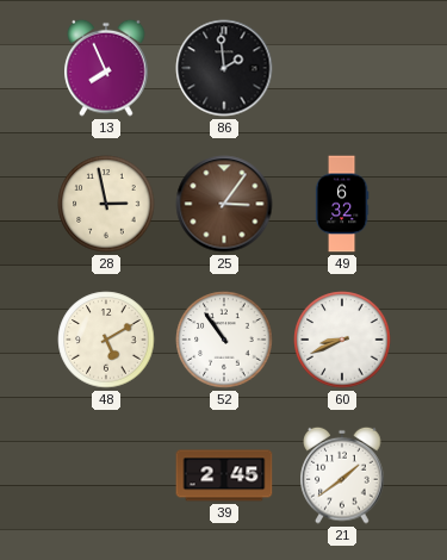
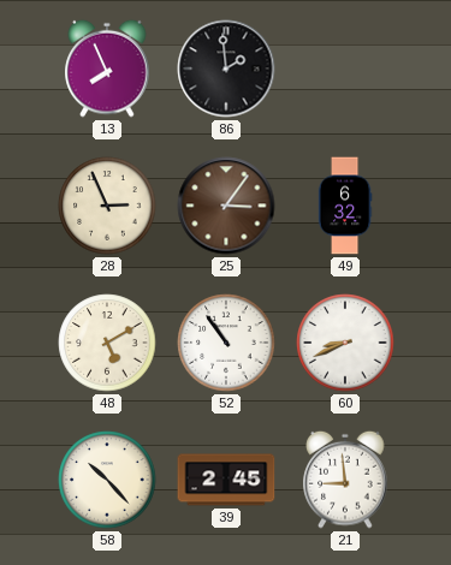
28: 2:58 -> 2:56 (107, 206)
58: none -> 10:23 (107, 480)
21: 1:39 -> 8:59 (345, 480)
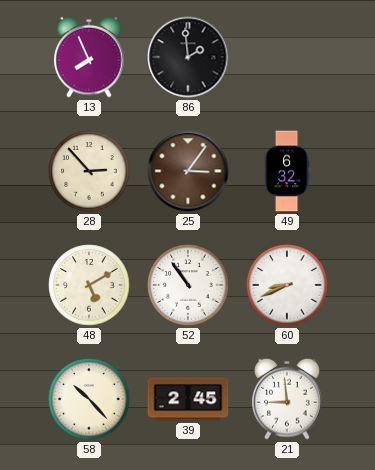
28: 2:56 -> 2:53 (89, 171)
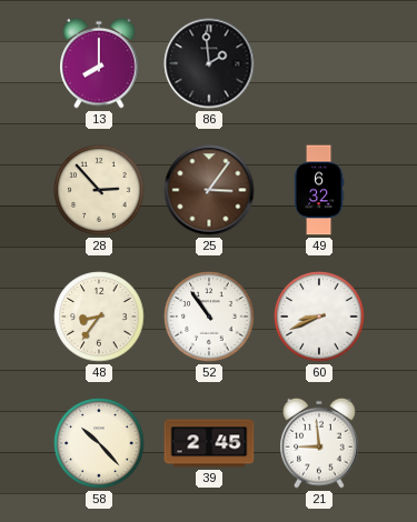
13: 7:56 -> 8:00 (99, 63)
48: 5:10 -> 8:36 (99, 317)
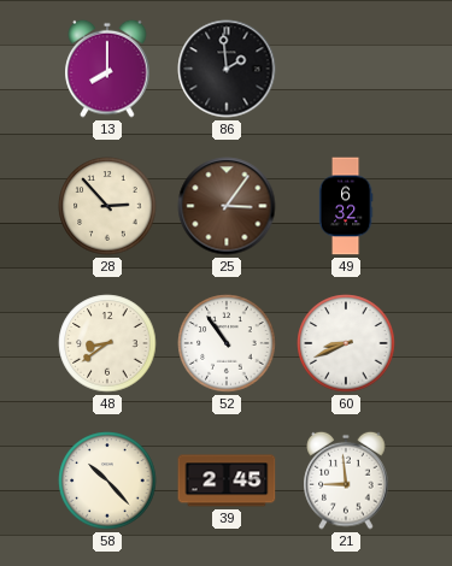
48: 8:36 -> 8:39 (107, 343)
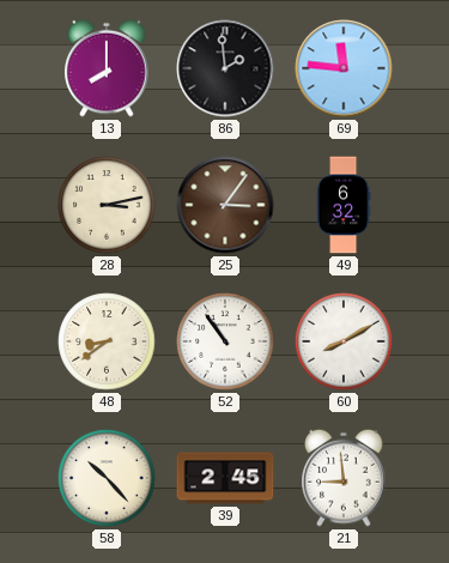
69: none -> 11:46 (344, 68)
28: 2:53 -> 3:13 (107, 205)
60: 8:41 -> 8:10 (344, 341)
